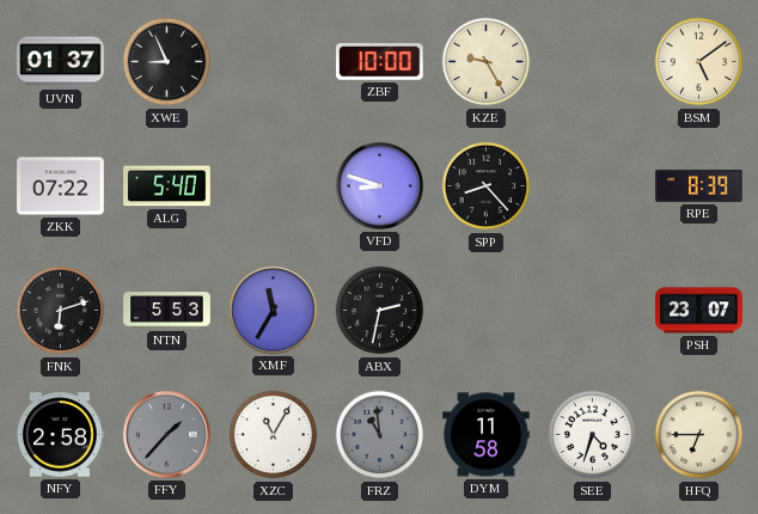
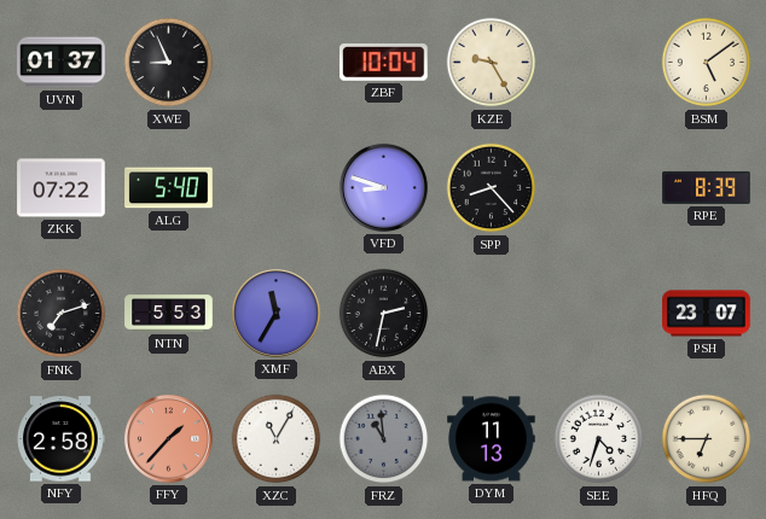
ZBF: 10:00 -> 10:04 (384, 63)
FNK: 6:12 -> 7:12 (62, 314)
FFY dial: grey -> salmon (168, 438)
DYM: 11:58 -> 11:13 (492, 439)
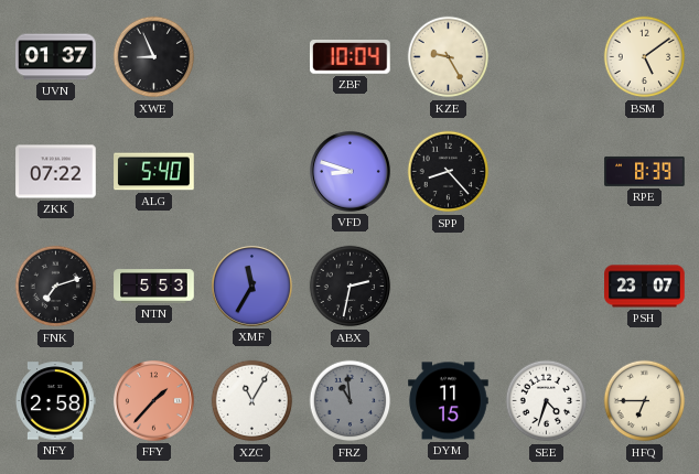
DYM: 11:13 -> 11:15 (449, 401)
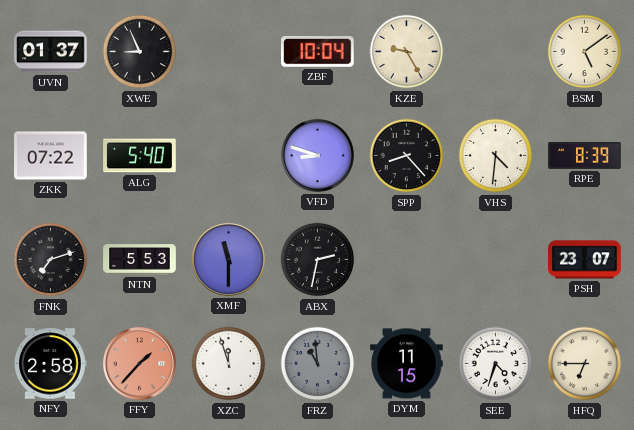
VHS: none -> 4:31 (496, 156)
XMF: 11:35 -> 11:30 (228, 259)
XZC: 11:05 -> 11:57 (229, 364)
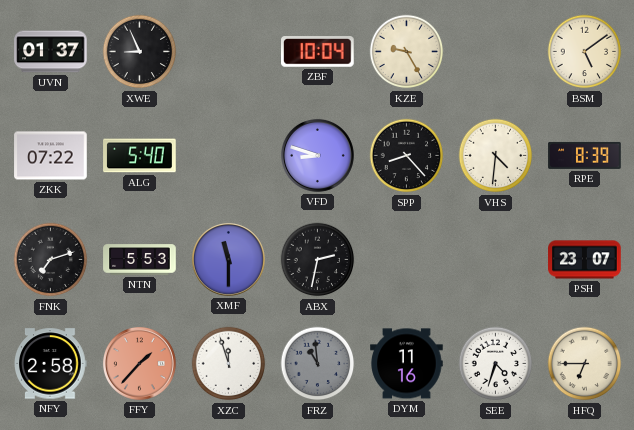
DYM: 11:15 -> 11:16 (407, 364)
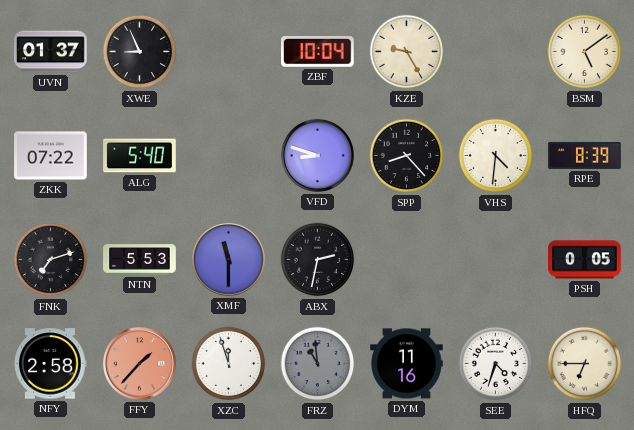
PSH: 23:07 -> 0:05 (585, 260)
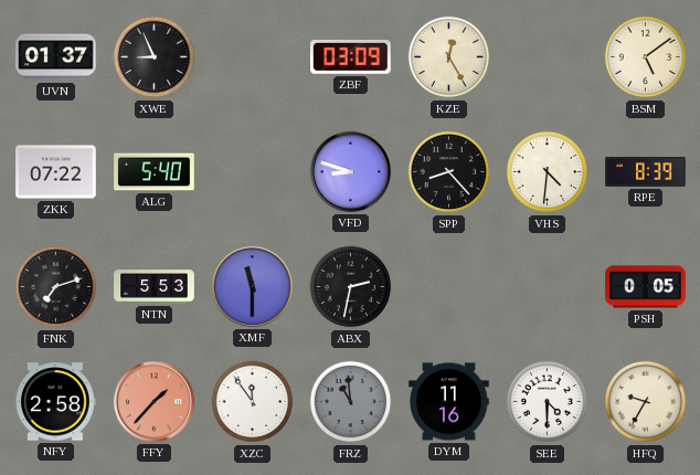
ZBF: 10:04 -> 03:09 (351, 57)
KZE: 9:25 -> 12:25 (449, 57)
XZC: 11:57 -> 11:54 (253, 402)
SEE: 4:33 -> 4:30 (548, 402)
HFQ: 6:45 -> 9:35 (646, 402)
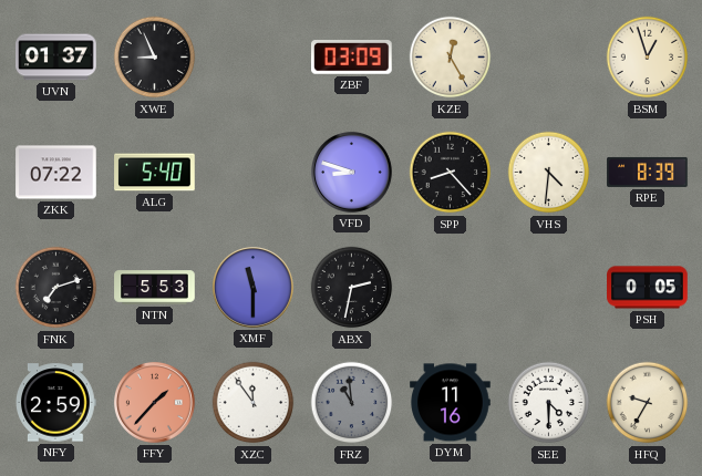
BSM: 5:09 -> 12:57 (648, 58)
NFY: 2:58 -> 2:59 (56, 403)
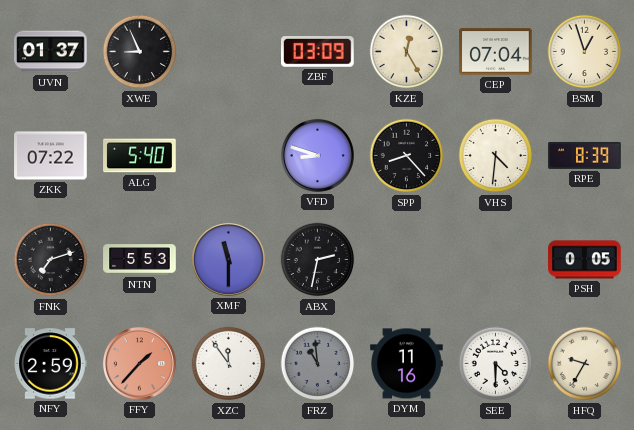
CEP: none -> 07:04 (496, 52)
